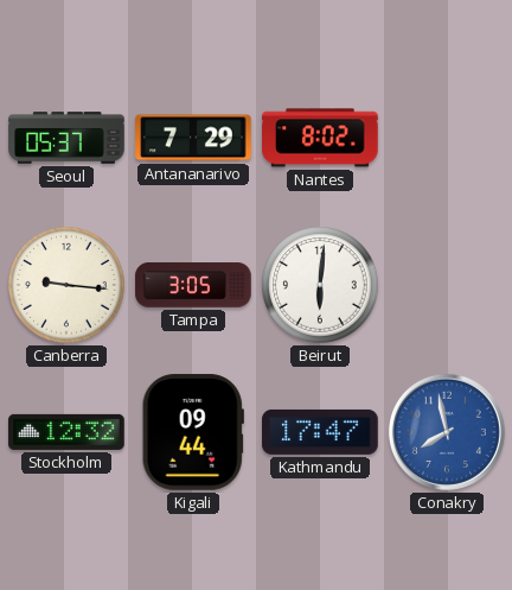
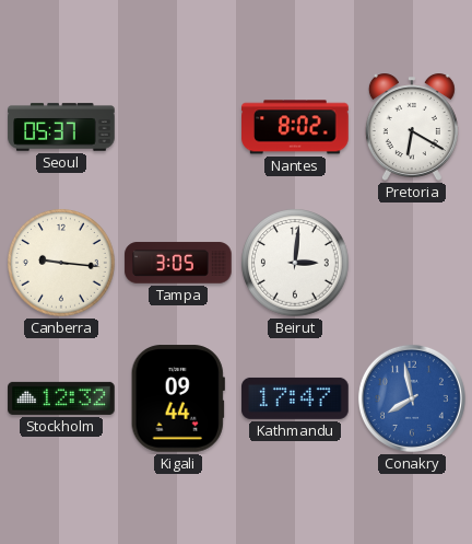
Antananarivo: 7:29 -> none (193, 138)
Pretoria: none -> 6:20 (412, 127)
Beirut: 6:01 -> 3:01 (296, 264)
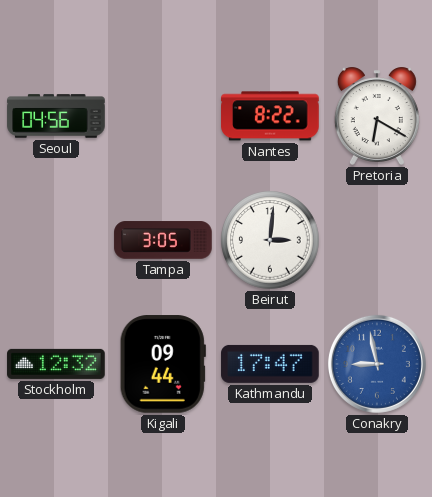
Seoul: 05:37 -> 04:56 (56, 116)
Nantes: 8:02 -> 8:22 (270, 116)
Canberra: 9:16 -> none (62, 264)
Conakry: 7:58 -> 8:58 (377, 364)
